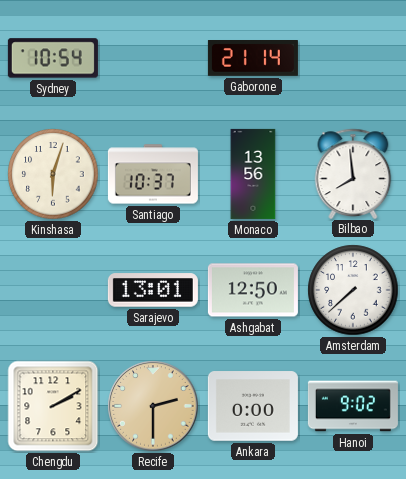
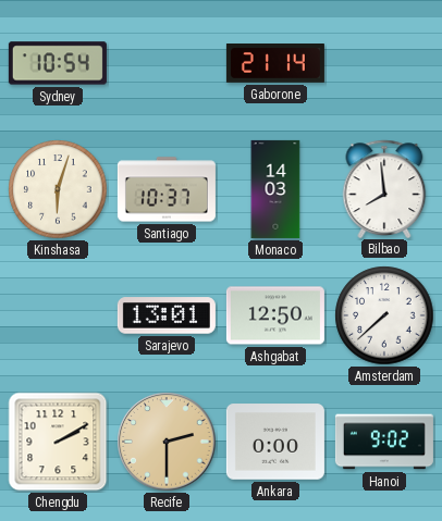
Monaco: 13:56 -> 14:03 (275, 189)
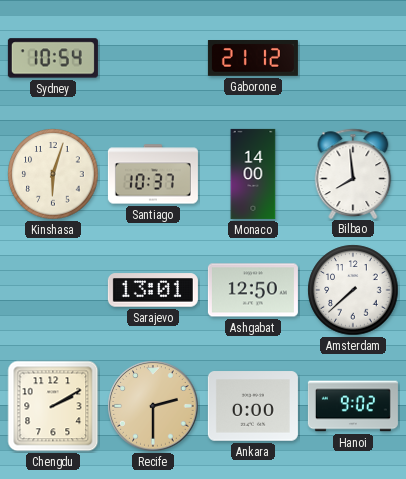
Gaborone: 21:14 -> 21:12 (253, 59)
Monaco: 14:03 -> 14:00 (253, 174)
